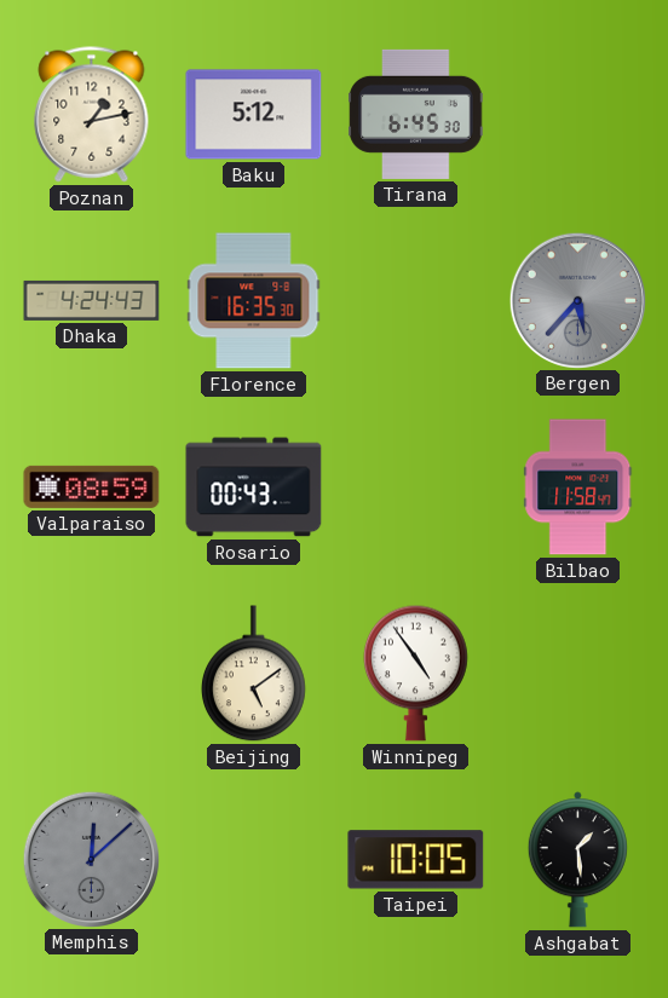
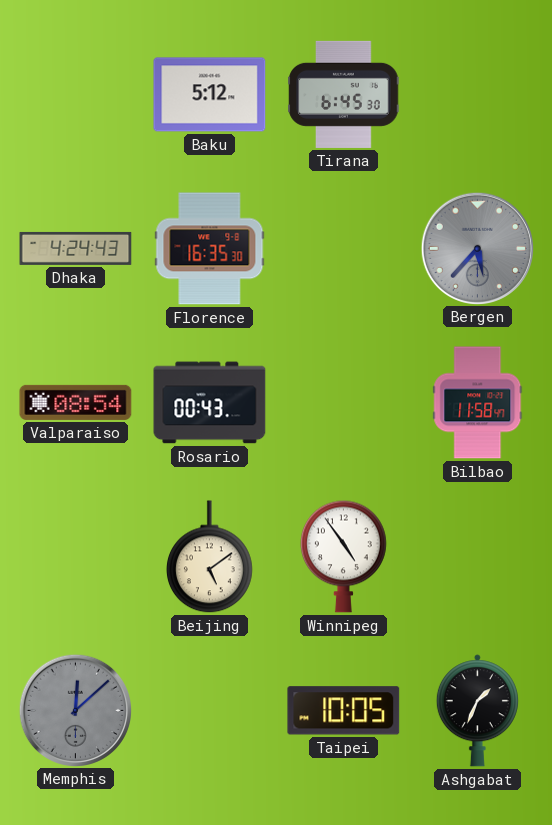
Poznan: 1:13 -> none (92, 115)
Valparaiso: 08:59 -> 08:54 (76, 402)
Ashgabat: 1:29 -> 1:34 (477, 711)
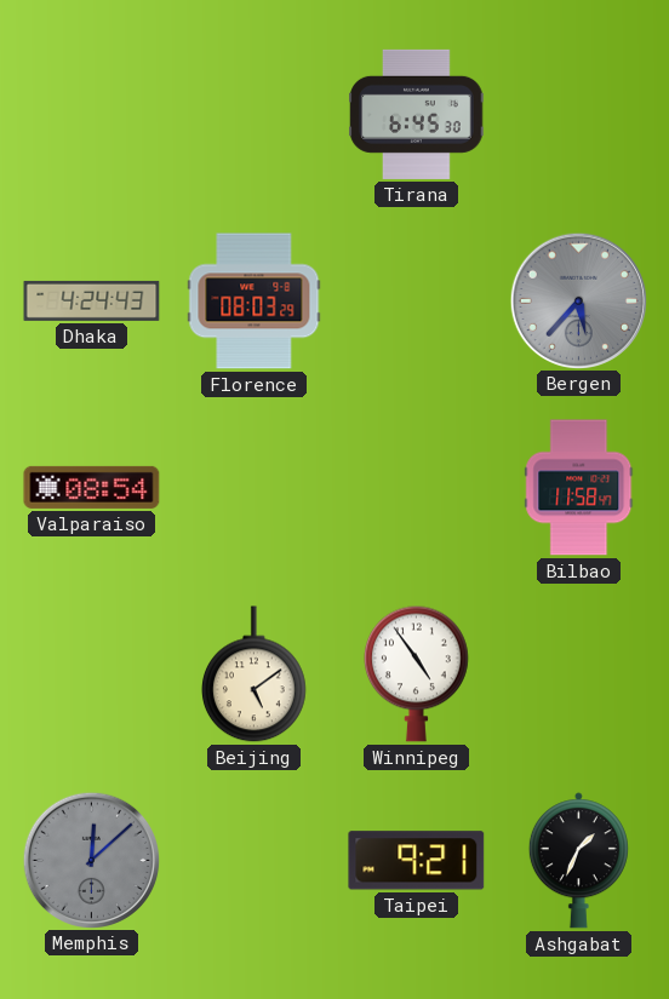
Baku: 5:12 -> none (210, 95)
Florence: 16:35 -> 08:03 (255, 302)
Rosario: 00:43 -> none (210, 403)
Taipei: 10:05 -> 9:21 (417, 861)
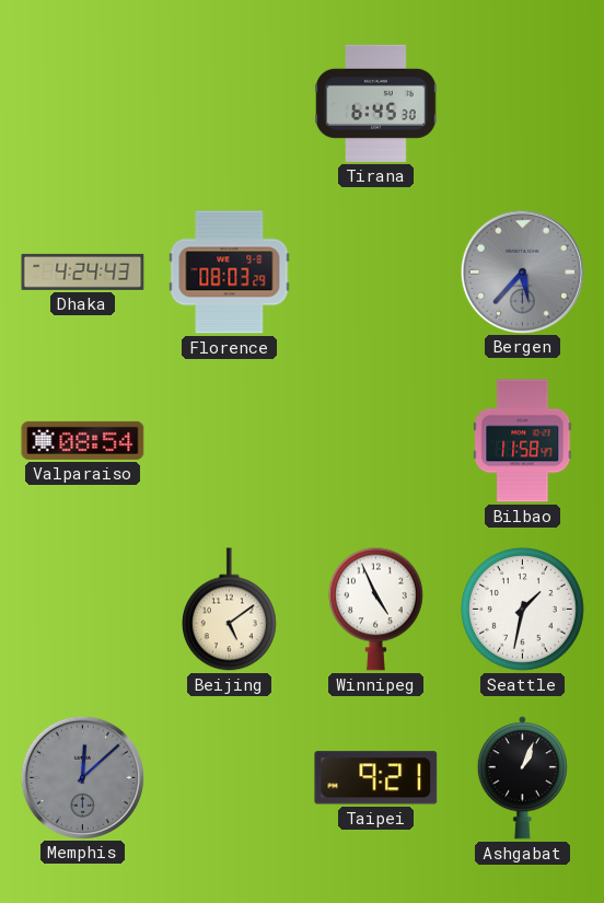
Winnipeg: 4:54 -> 4:56 (376, 609)
Seattle: none -> 1:32 (523, 610)
Ashgabat: 1:34 -> 1:04 (522, 778)
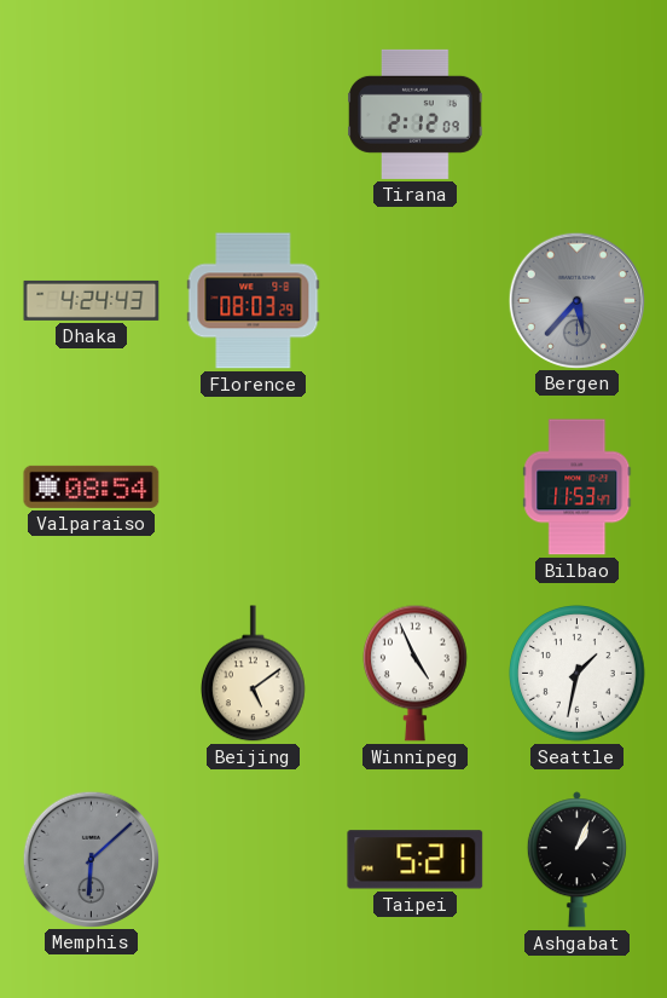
Tirana: 6:45 -> 2:12 (416, 114)
Bilbao: 11:58 -> 11:53 (578, 488)
Memphis: 12:08 -> 6:08 (91, 859)
Taipei: 9:21 -> 5:21 (416, 860)
